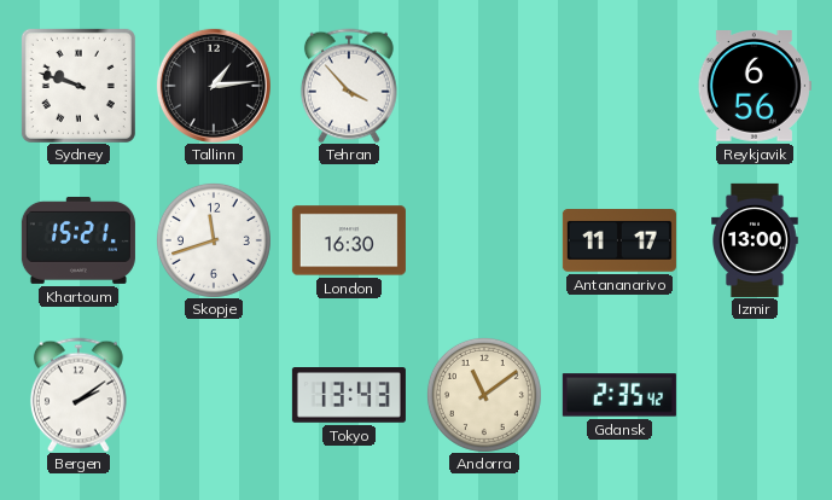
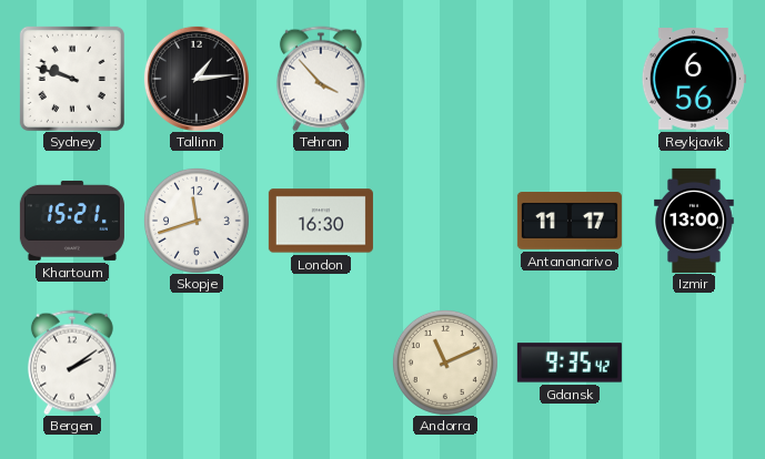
Tokyo: 13:43 -> none (349, 396)
Andorra: 11:09 -> 11:11 (445, 363)
Gdansk: 2:35 -> 9:35 (570, 363)
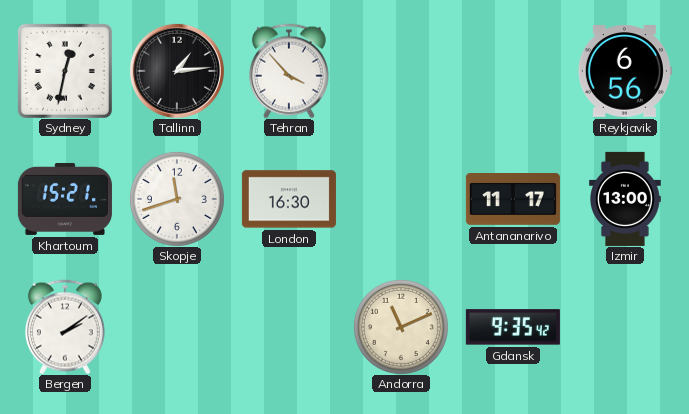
Sydney: 9:48 -> 12:32 (65, 71)
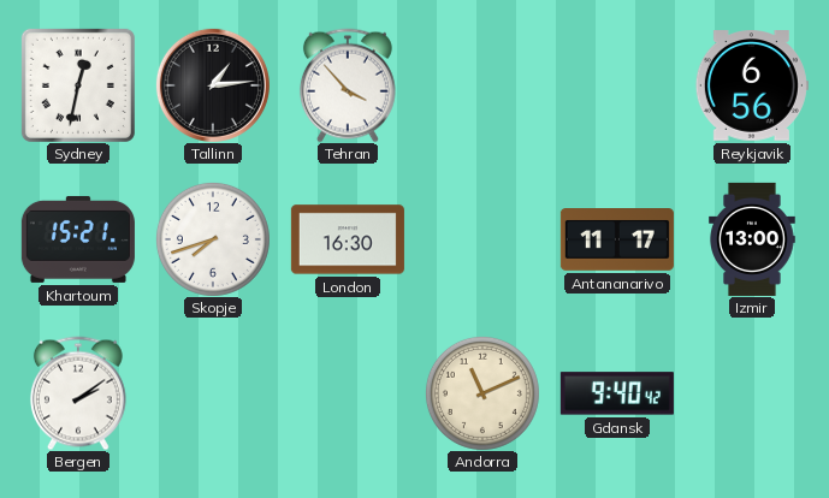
Skopje: 11:42 -> 7:42 (213, 239)
Gdansk: 9:35 -> 9:40 (617, 393)
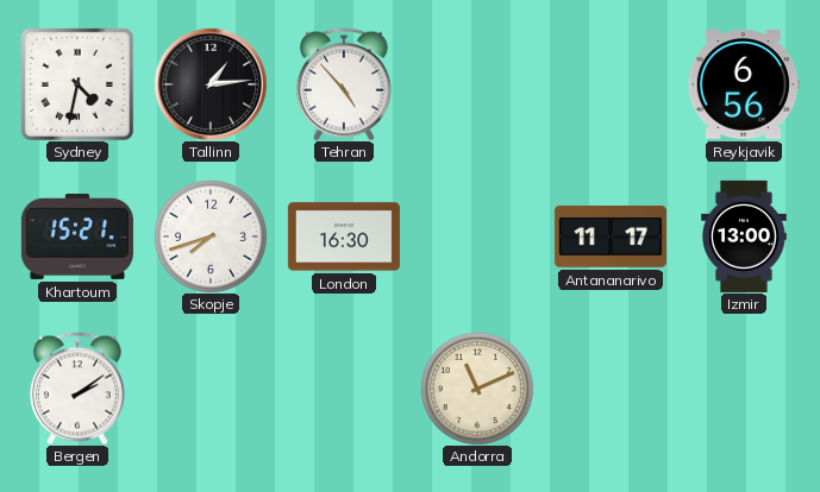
Sydney: 12:32 -> 4:32 (77, 84)
Tehran: 3:53 -> 4:53 (344, 84)
Gdansk: 9:40 -> none (617, 393)
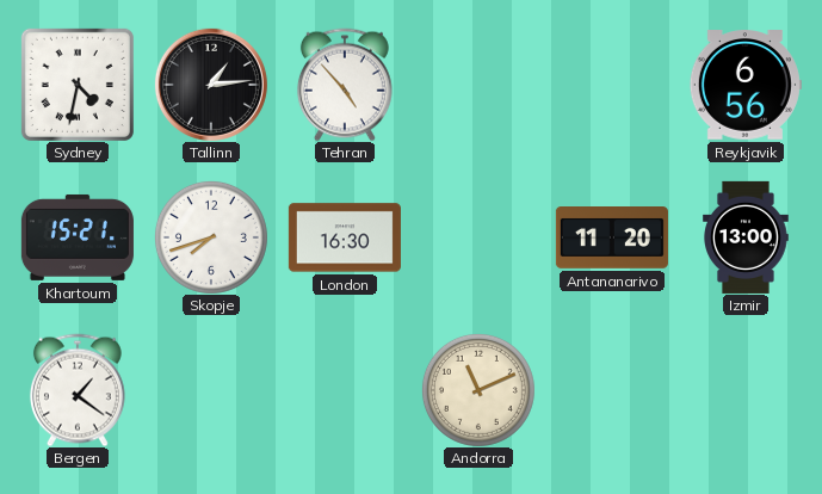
Antananarivo: 11:17 -> 11:20 (612, 239)
Bergen: 2:09 -> 1:21 (78, 390)
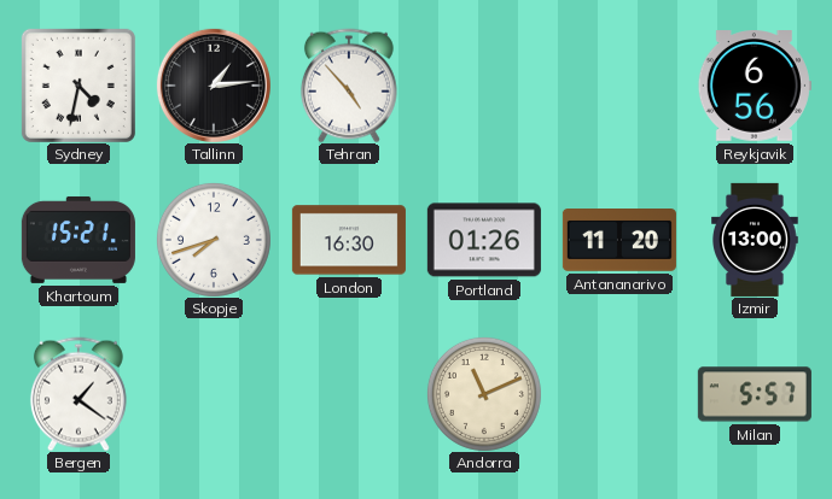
Portland: none -> 01:26 (484, 240)
Milan: none -> 5:57 (755, 394)
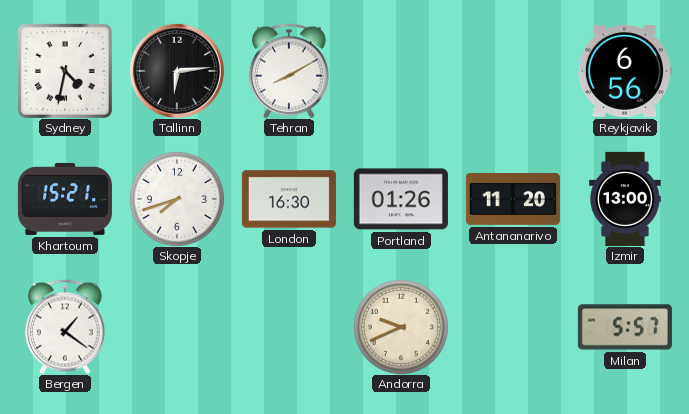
Tallinn: 1:14 -> 6:14 (177, 71)
Tehran: 4:53 -> 8:10 (289, 71)
Andorra: 11:11 -> 9:41 (401, 327)
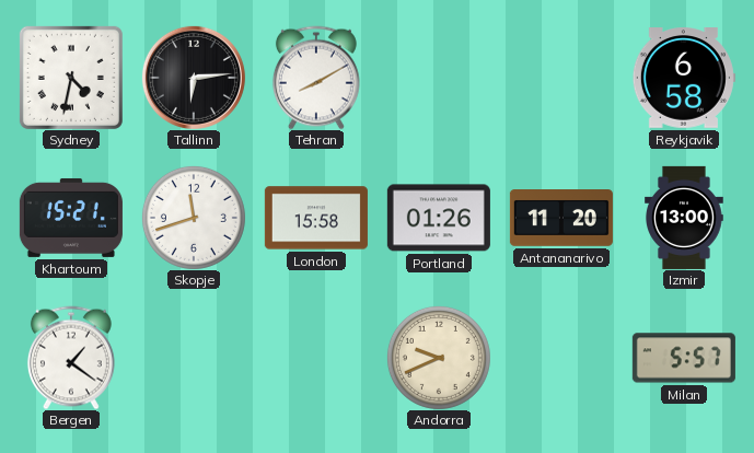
Reykjavik: 6:56 -> 6:58 (684, 79)
Skopje: 7:42 -> 11:42 (194, 218)
London: 16:30 -> 15:58 (316, 218)
